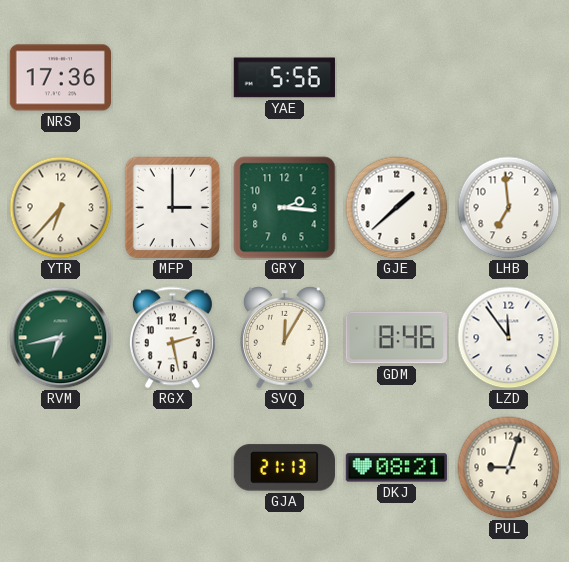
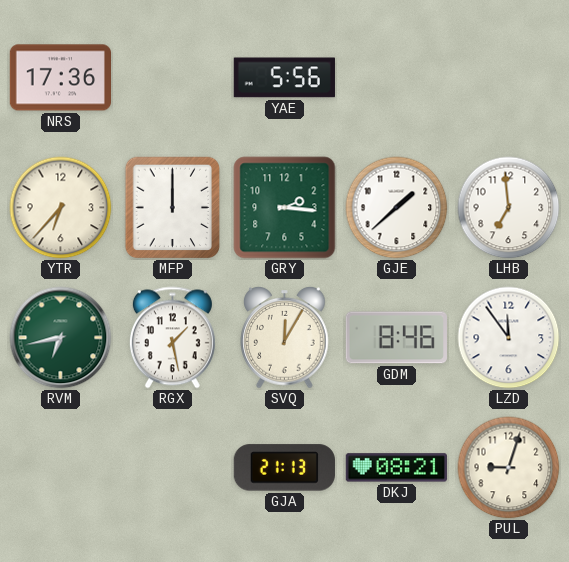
MFP: 3:00 -> 12:00 (173, 208)
RGX: 2:28 -> 1:28 (172, 338)
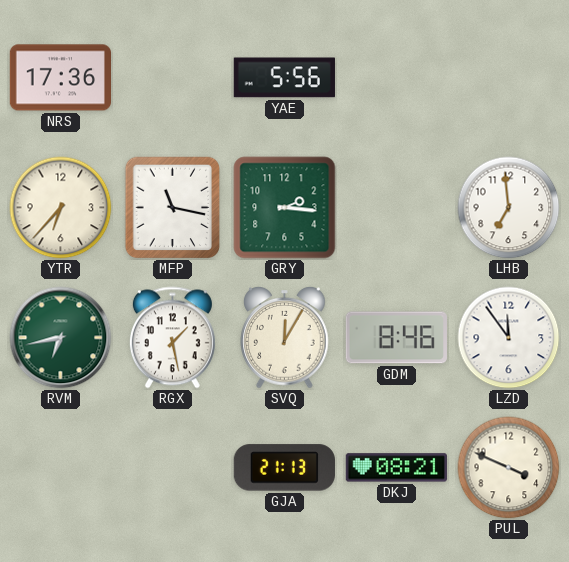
MFP: 12:00 -> 11:17 (173, 208)
GJE: 1:38 -> none (397, 208)
PUL: 9:03 -> 3:49 (509, 468)
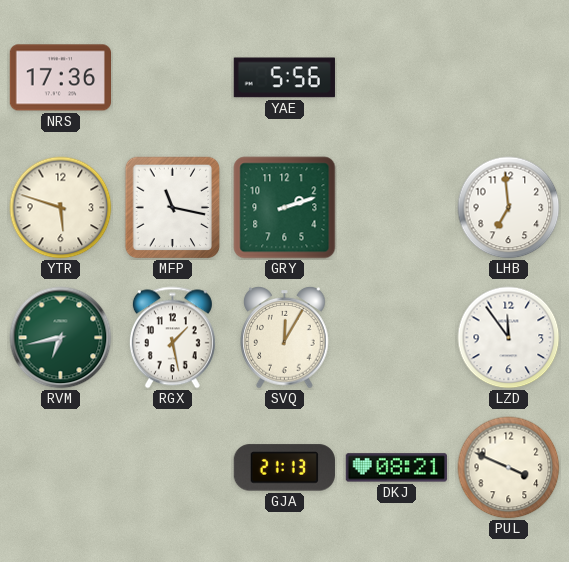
YTR: 6:37 -> 5:48 (61, 208)
GRY: 2:16 -> 2:12 (285, 208)
GDM: 8:46 -> none (396, 338)
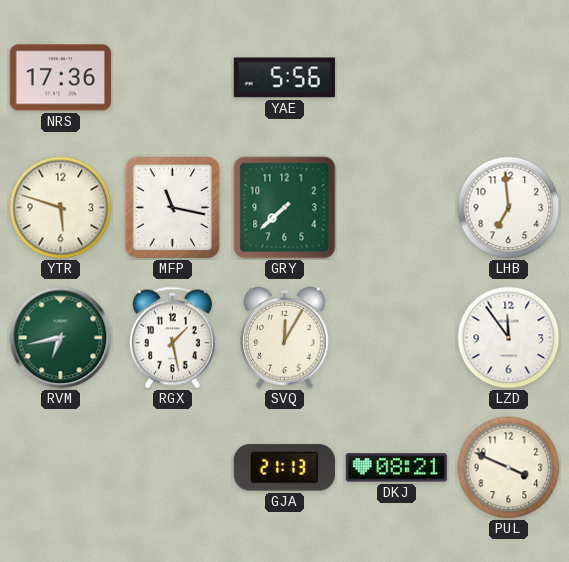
GRY: 2:12 -> 7:38 (285, 208)
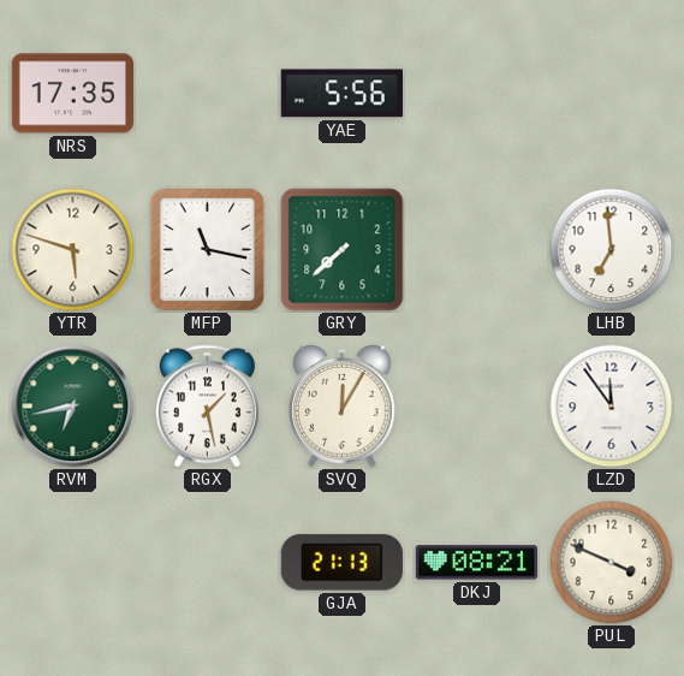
NRS: 17:36 -> 17:35 (72, 94)
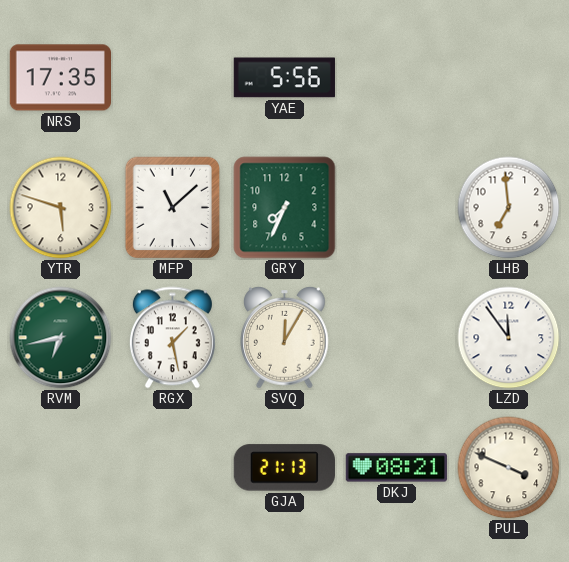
MFP: 11:17 -> 11:08 (173, 208)
GRY: 7:38 -> 7:34 (285, 208)
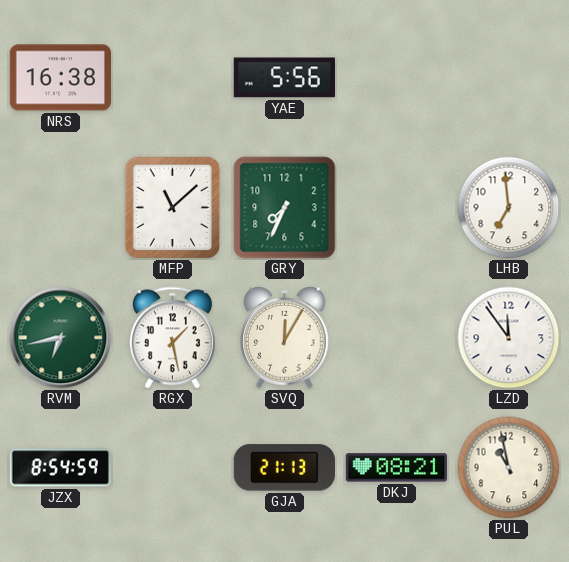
NRS: 17:35 -> 16:38 (60, 78)
YTR: 5:48 -> none (61, 208)
JZX: none -> 8:54 (60, 468)
PUL: 3:49 -> 10:58 (509, 468)
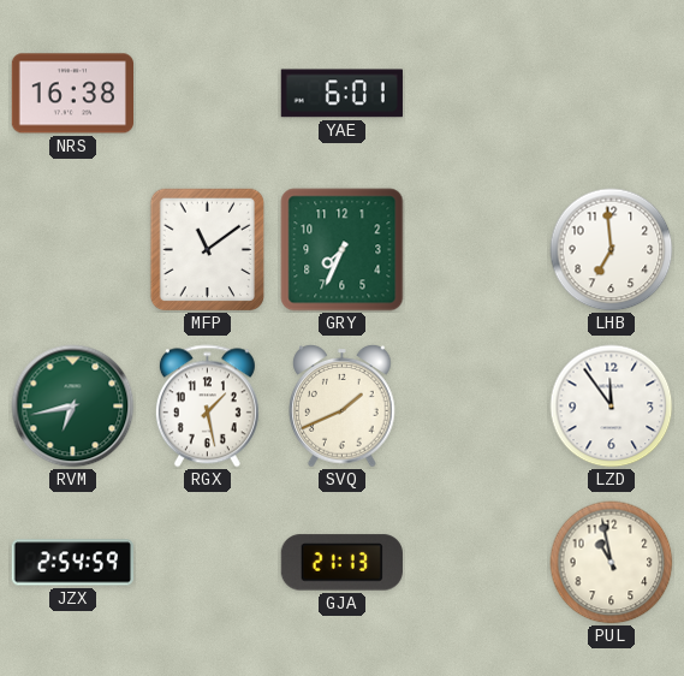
YAE: 5:56 -> 6:01 (341, 94)
MFP: 11:08 -> 11:09 (208, 250)
SVQ: 12:05 -> 1:41 (343, 407)
JZX: 8:54 -> 2:54 (72, 563)
DKJ: 08:21 -> none (396, 468)
